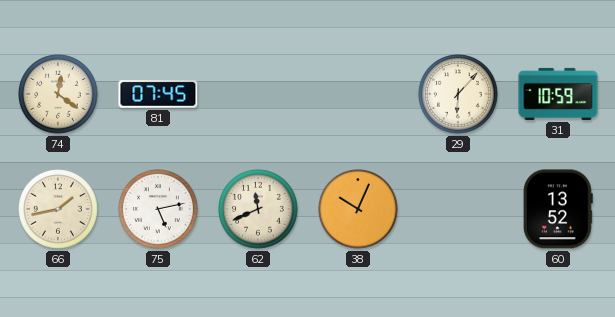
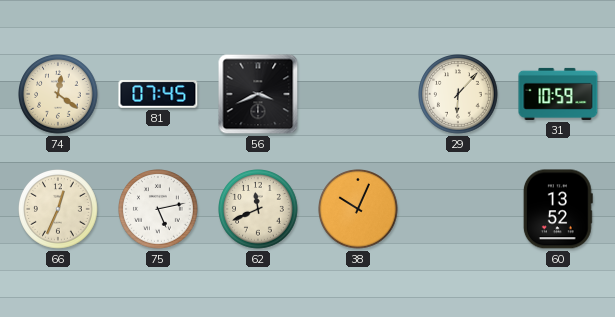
56: none -> 3:41 (258, 94)
66: 1:43 -> 12:34 (58, 209)
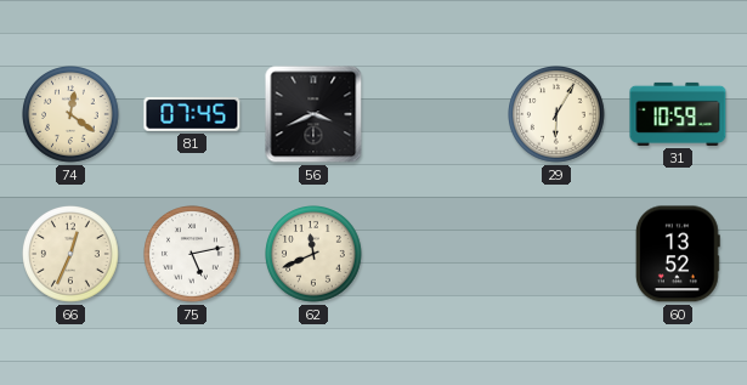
29: 6:07 -> 6:05 (556, 114)
38: 10:04 -> none (358, 209)
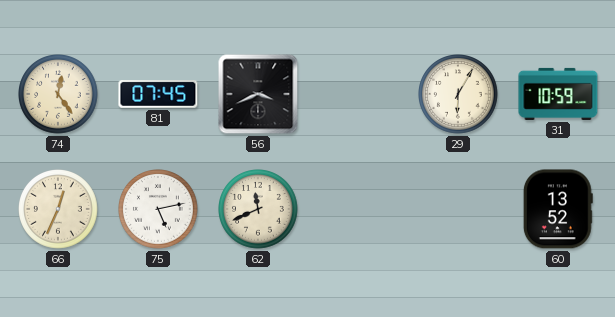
74: 12:21 -> 12:24 (58, 94)
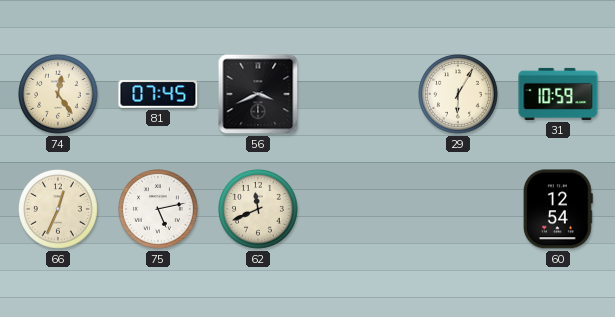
60: 13:52 -> 12:54 (558, 209)
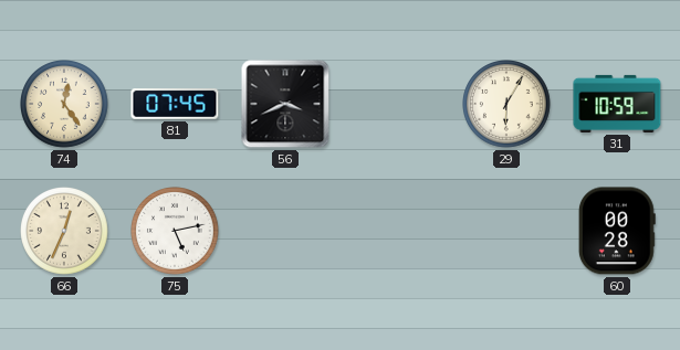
62: 11:41 -> none (258, 209)
60: 12:54 -> 00:28 (617, 231)
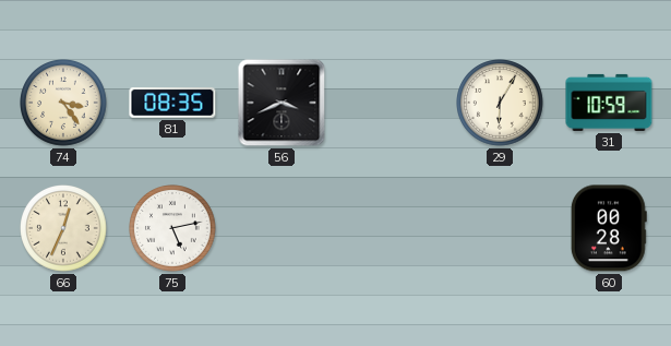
74: 12:24 -> 3:24 (63, 103)
81: 07:45 -> 08:35 (172, 104)
